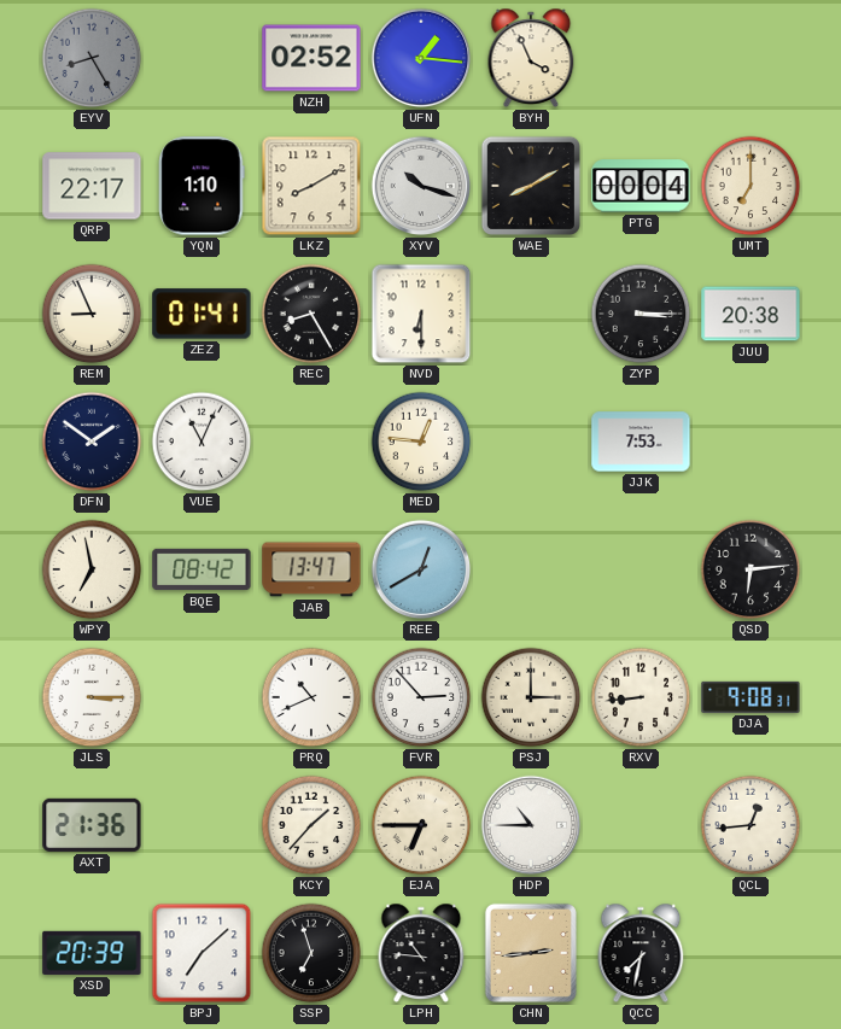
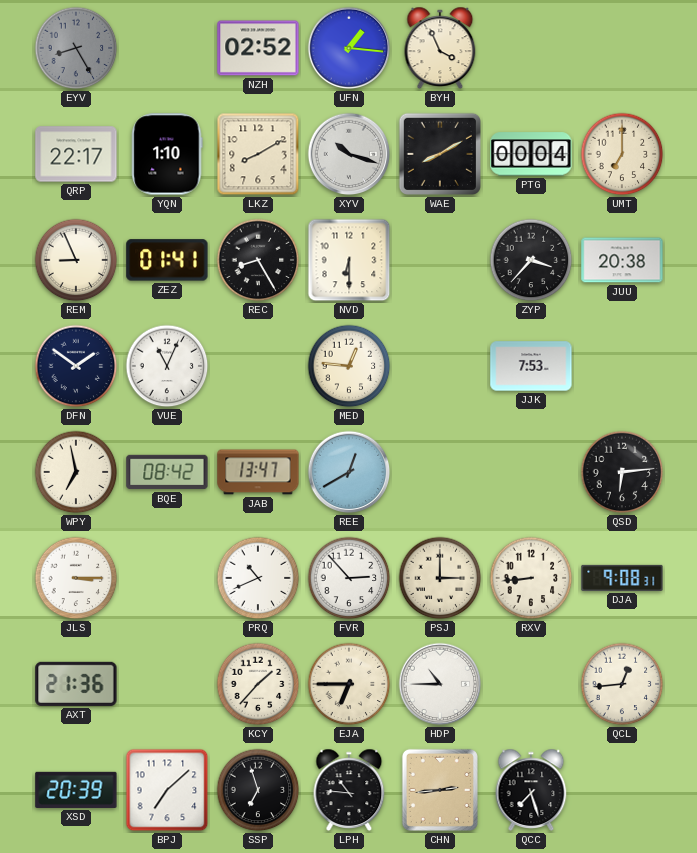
ZYP: 3:15 -> 3:37 (531, 260)
QCC: 7:32 -> 7:27 (531, 790)
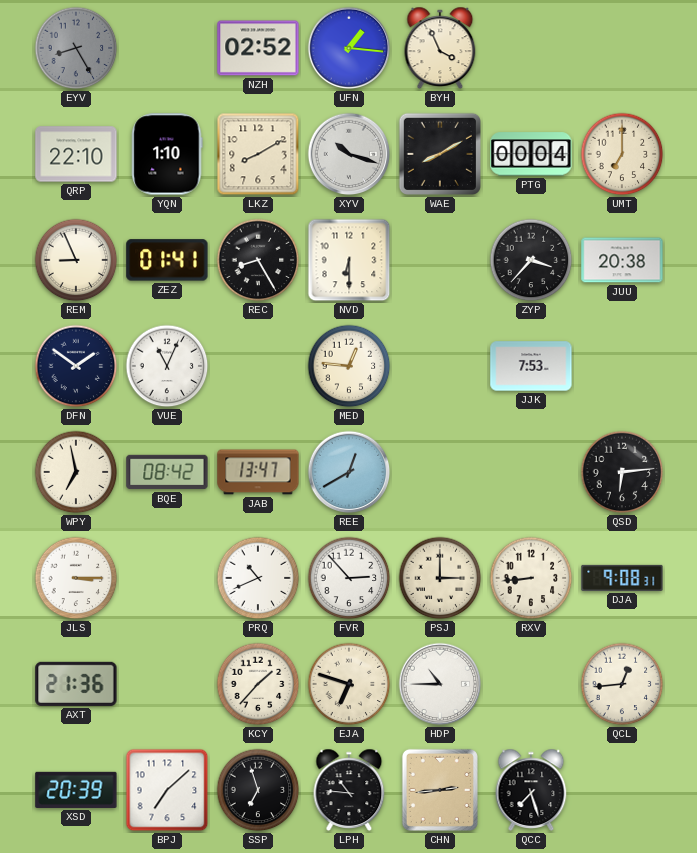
QRP: 22:17 -> 22:10 (76, 154)
EJA: 6:45 -> 6:48 (349, 684)
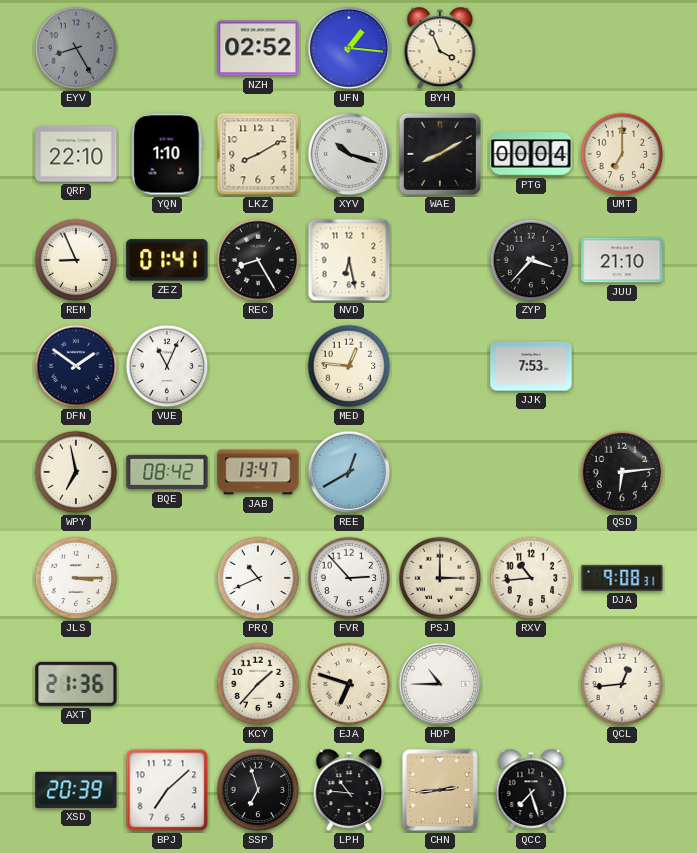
NVD: 6:30 -> 6:28 (349, 260)
JUU: 20:38 -> 21:10 (622, 260)
RXV: 8:44 -> 10:44 (531, 578)
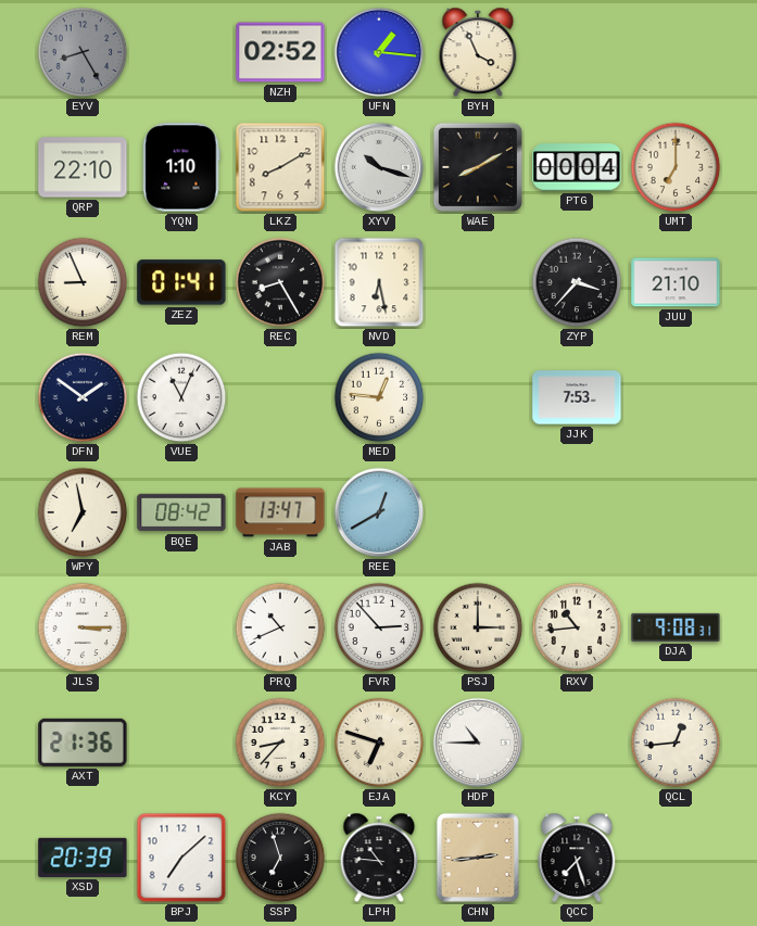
QSD: 6:14 -> none (622, 472)
KCY: 1:37 -> 8:37 (280, 743)
